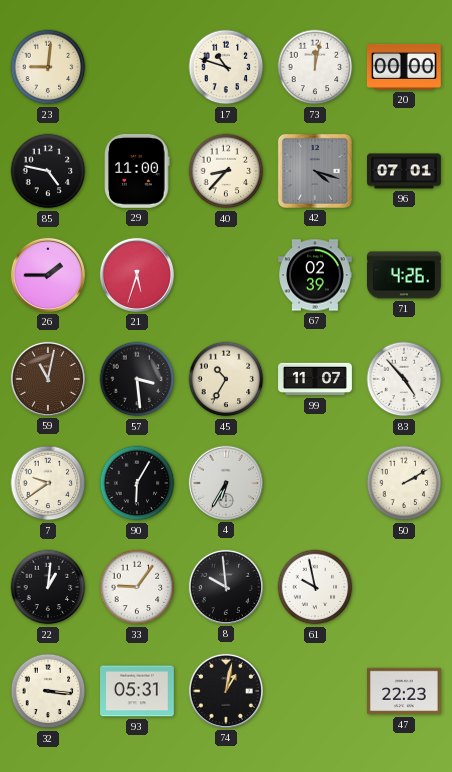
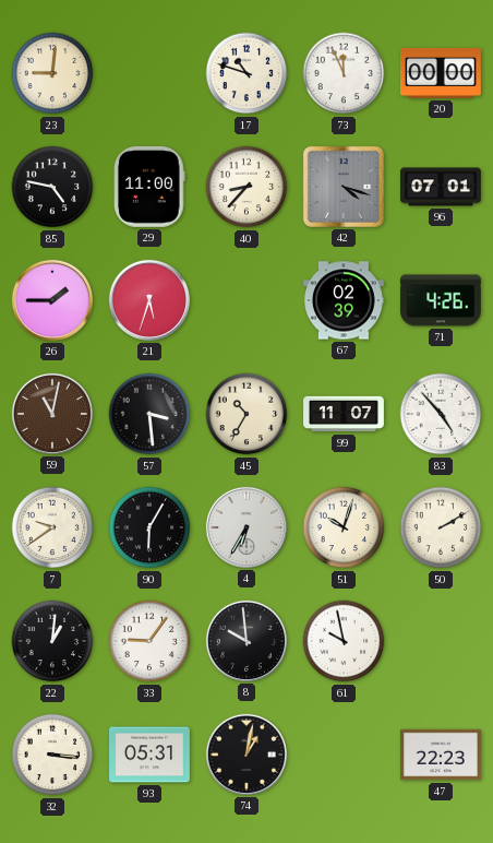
73: 12:02 -> 11:56 (344, 73)
51: none -> 10:03 (344, 527)
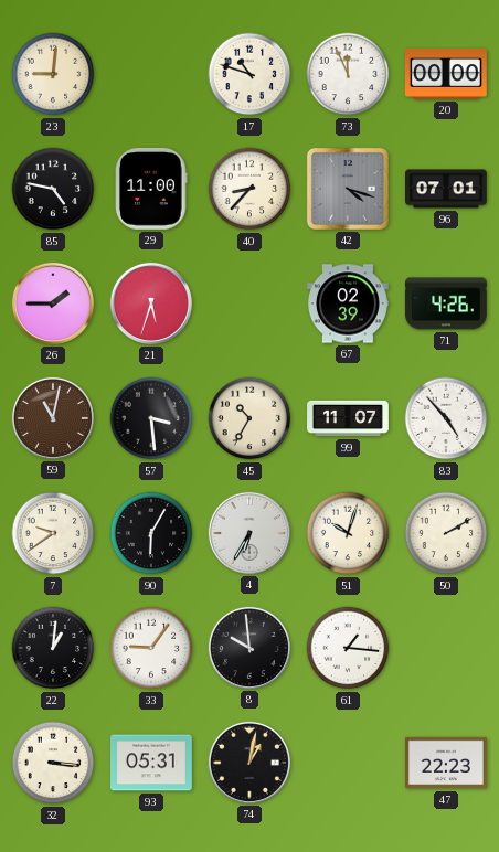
61: 9:58 -> 1:16 (348, 648)
